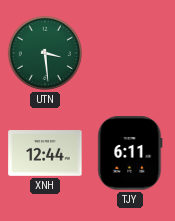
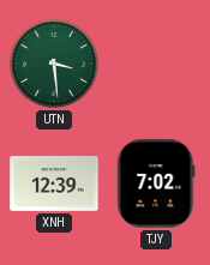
XNH: 12:44 -> 12:39 (54, 183)
TJY: 6:11 -> 7:02 (156, 183)
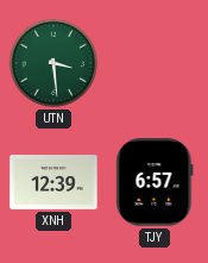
TJY: 7:02 -> 6:57 (155, 182)
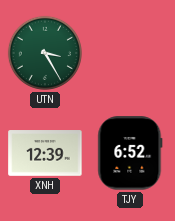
UTN: 3:29 -> 3:25 (45, 53)
TJY: 6:57 -> 6:52 (130, 153)
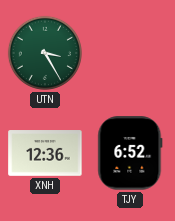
XNH: 12:39 -> 12:36 (45, 153)
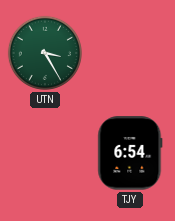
XNH: 12:36 -> none (45, 153)
TJY: 6:52 -> 6:54 (130, 153)
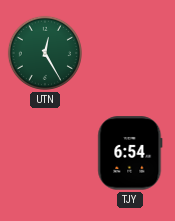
UTN: 3:25 -> 12:25 (45, 53)
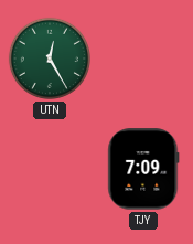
TJY: 6:54 -> 7:09 (143, 169)
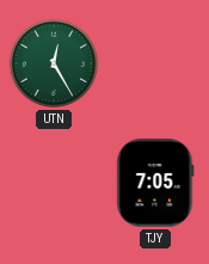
TJY: 7:09 -> 7:05 (155, 183)
